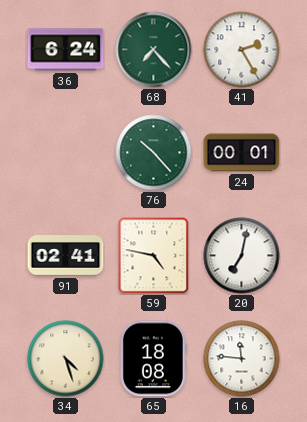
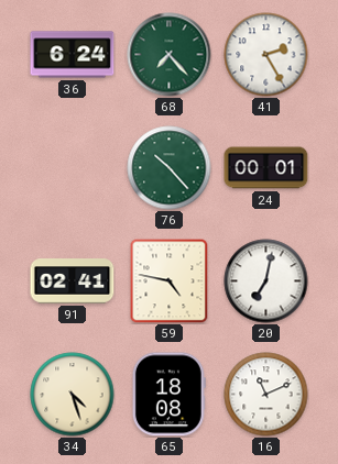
16: 11:46 -> 11:11 (266, 395)
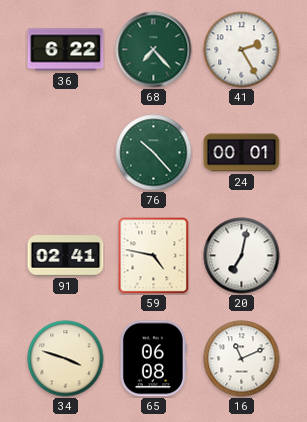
36: 6:24 -> 6:22 (66, 50)
34: 4:27 -> 3:48 (66, 359)
65: 18:08 -> 06:08 (153, 359)
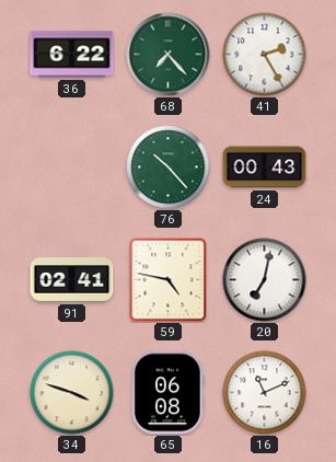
24: 00:01 -> 00:43 (265, 168)
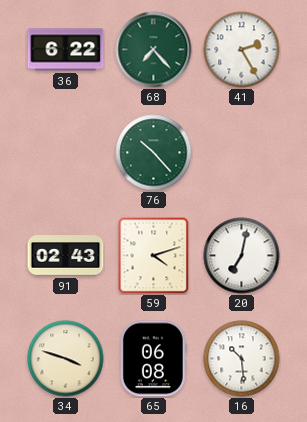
24: 00:43 -> none (265, 168)
91: 02:41 -> 02:43 (66, 256)
59: 4:47 -> 4:12 (154, 255)
16: 11:11 -> 10:29 (242, 359)
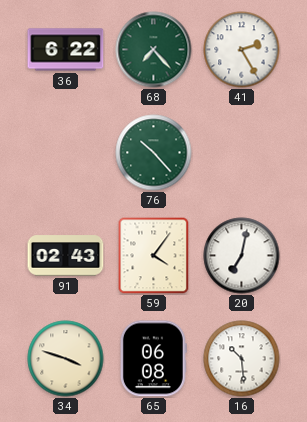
59: 4:12 -> 4:06 (154, 255)
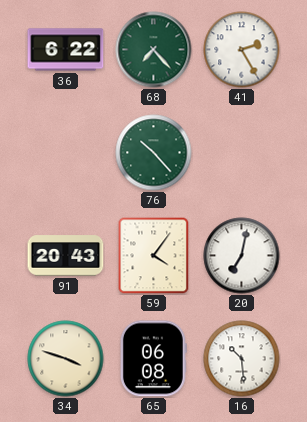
91: 02:43 -> 20:43 (66, 256)
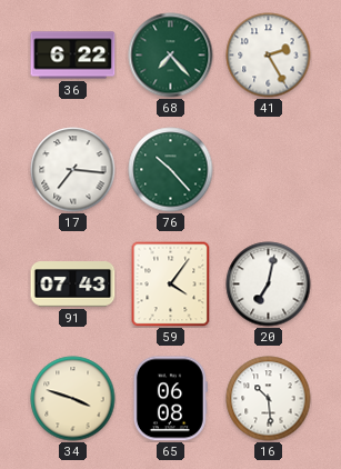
17: none -> 7:16 (73, 170)
91: 20:43 -> 07:43 (73, 285)
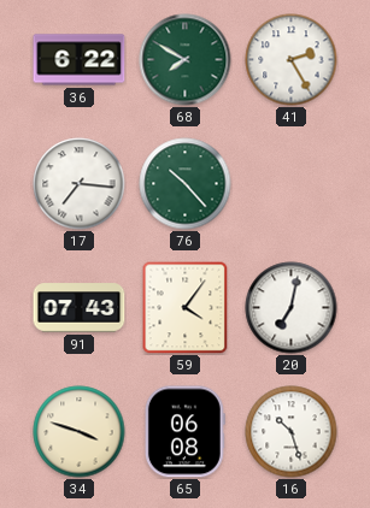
68: 7:23 -> 7:50 (186, 60)
16: 10:29 -> 10:27 (292, 432)
